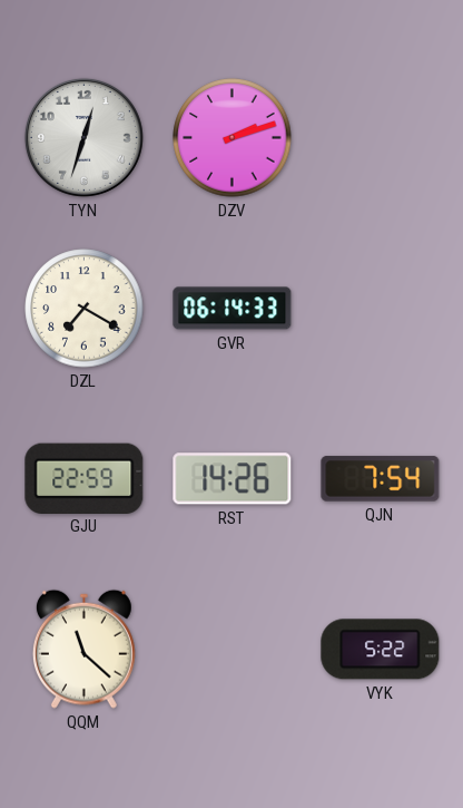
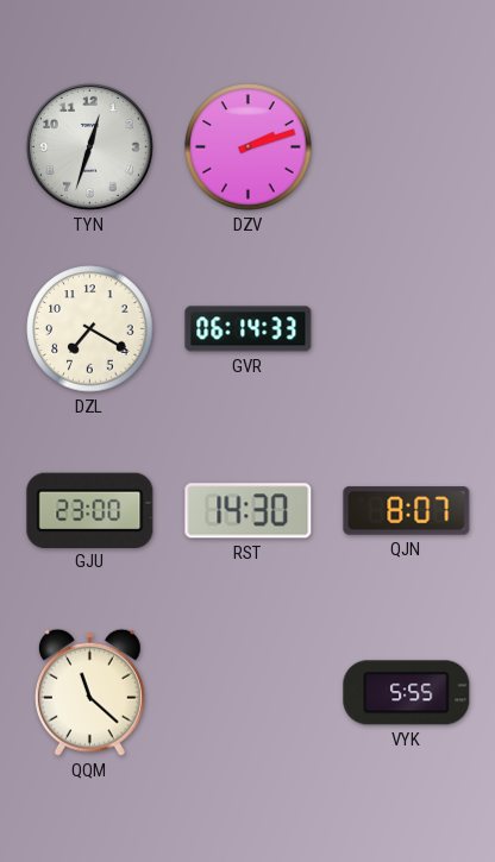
GJU: 22:59 -> 23:00 (90, 510)
RST: 14:26 -> 14:30 (249, 511)
QJN: 7:54 -> 8:07 (407, 511)
VYK: 5:22 -> 5:55 (407, 693)
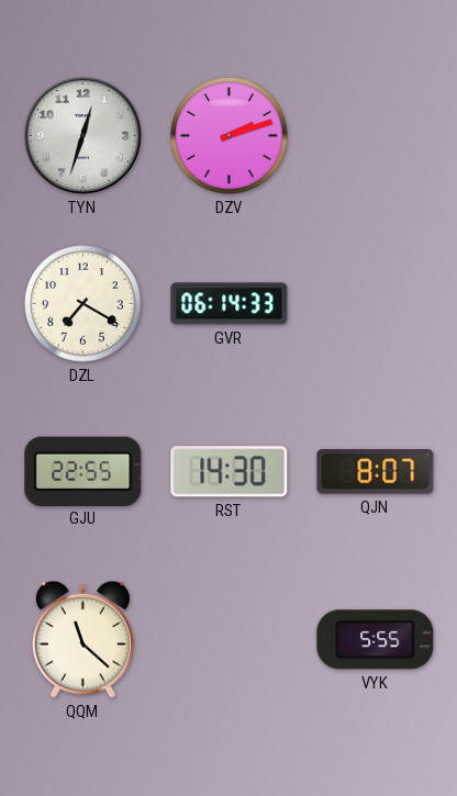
GJU: 23:00 -> 22:55 (83, 471)
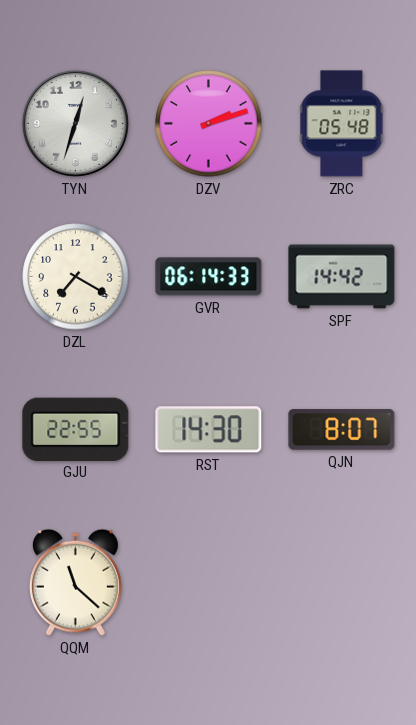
ZRC: none -> 05:48 (342, 124)
SPF: none -> 14:42 (342, 277)
VYK: 5:55 -> none (376, 640)
